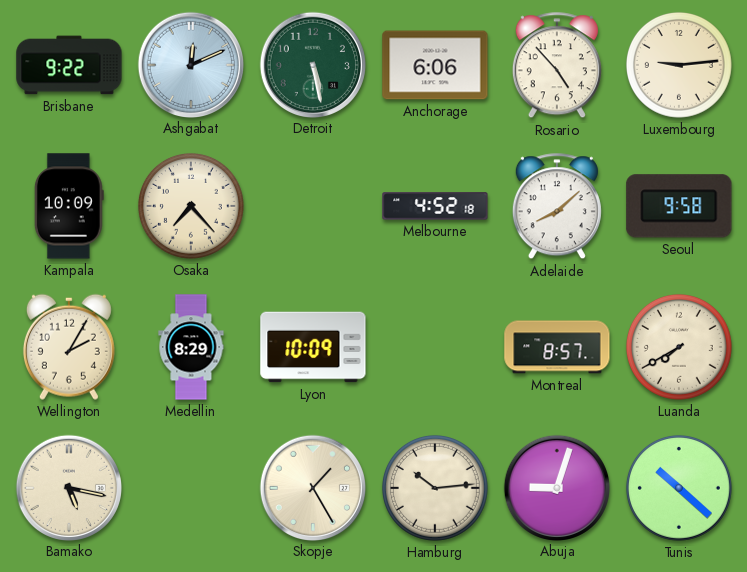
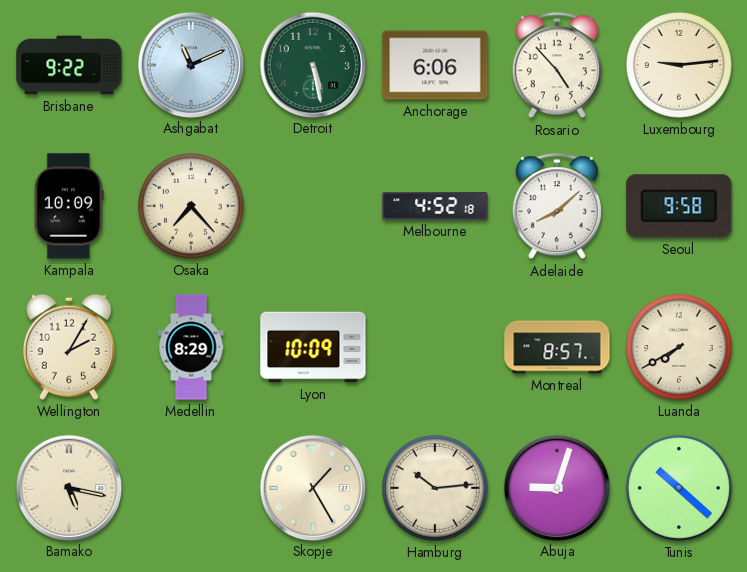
Ashgabat: 12:11 -> 11:11 (190, 64)
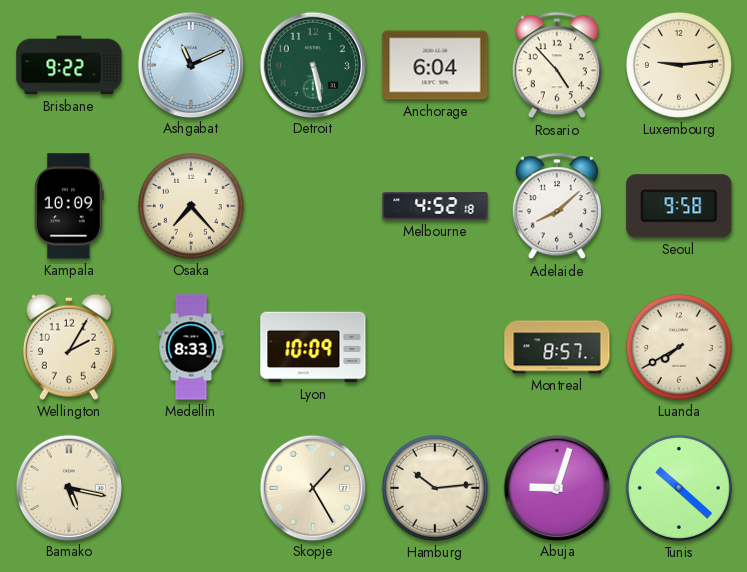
Anchorage: 6:06 -> 6:04 (435, 65)
Medellin: 8:29 -> 8:33 (191, 347)
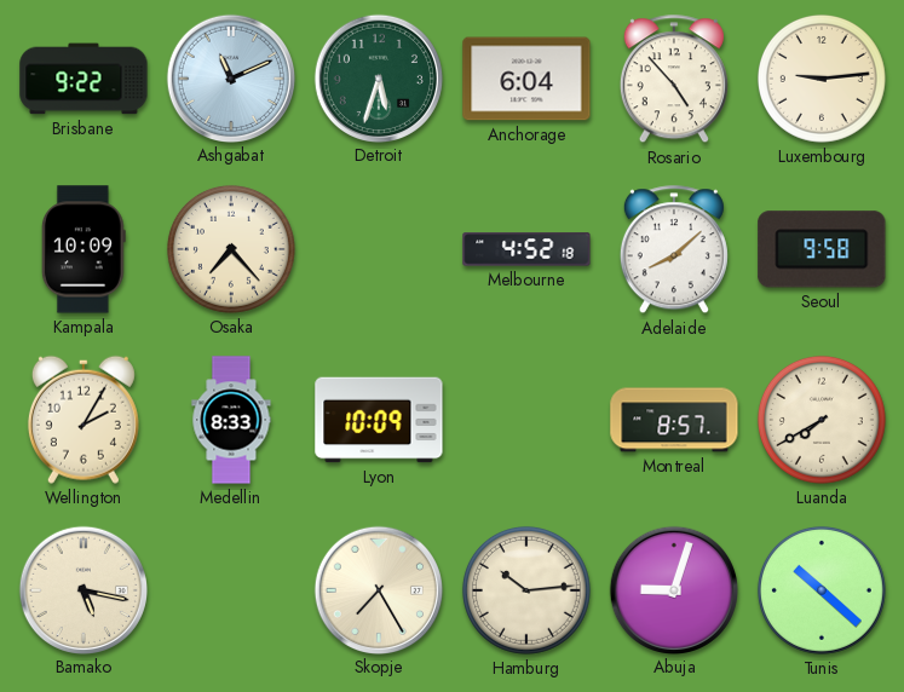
Detroit: 5:28 -> 5:33 (378, 77)
Skopje: 1:25 -> 7:25 (378, 589)
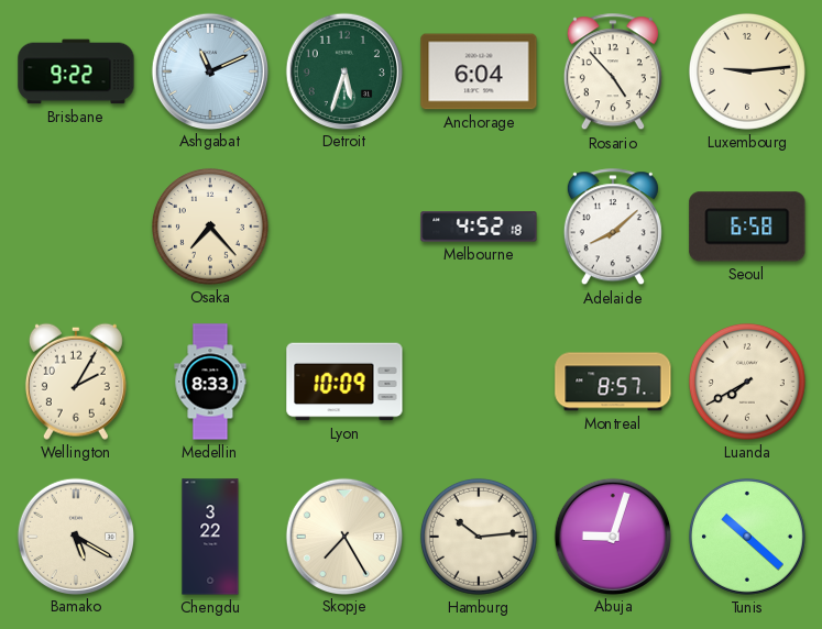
Kampala: 10:09 -> none (84, 249)
Seoul: 9:58 -> 6:58 (747, 227)
Bamako: 5:17 -> 5:20 (75, 536)
Chengdu: none -> 3:22 (210, 537)
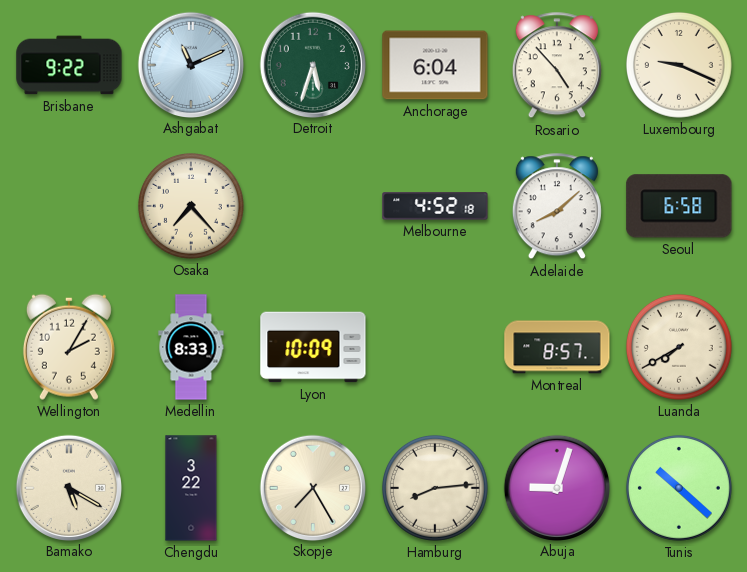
Luxembourg: 9:14 -> 9:19 (679, 65)
Hamburg: 10:14 -> 8:14 (435, 488)
